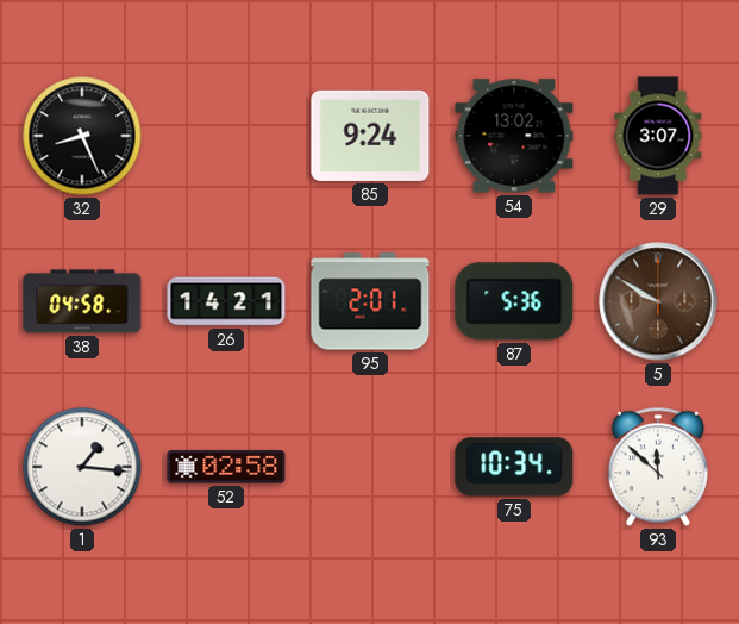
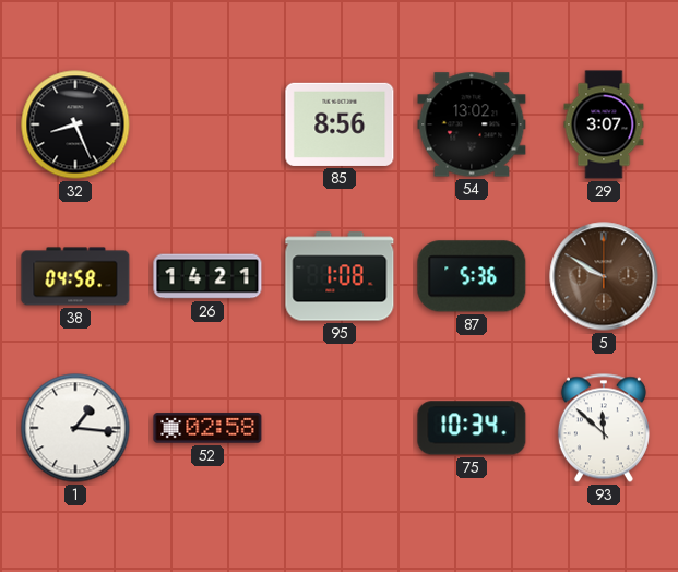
85: 9:24 -> 8:56 (340, 124)
95: 2:01 -> 1:08 (340, 276)
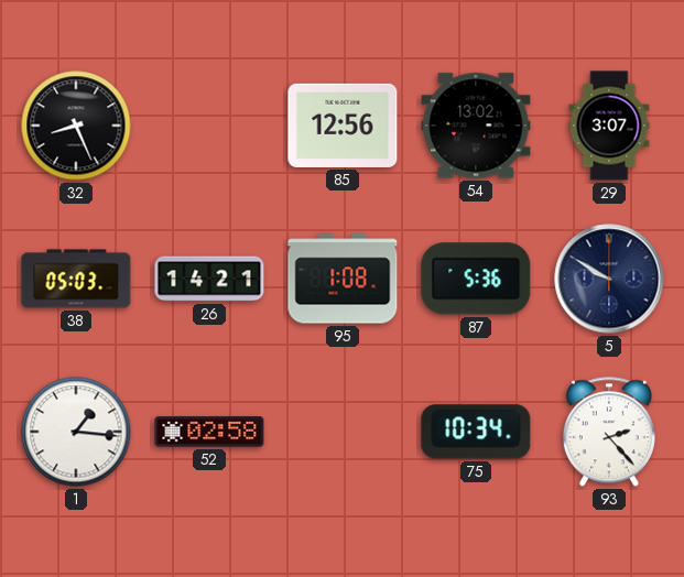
85: 8:56 -> 12:56 (343, 126)
38: 04:58 -> 05:03 (76, 279)
5 dial: brown -> navy (609, 279)
93: 11:52 -> 2:23 (609, 432)
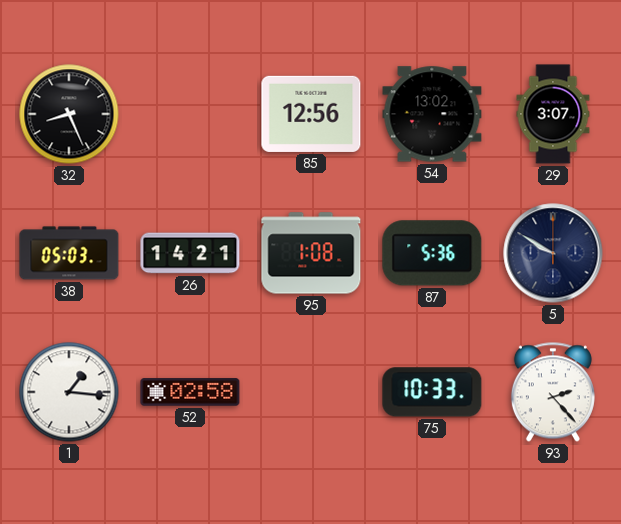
75: 10:34 -> 10:33 (432, 392)
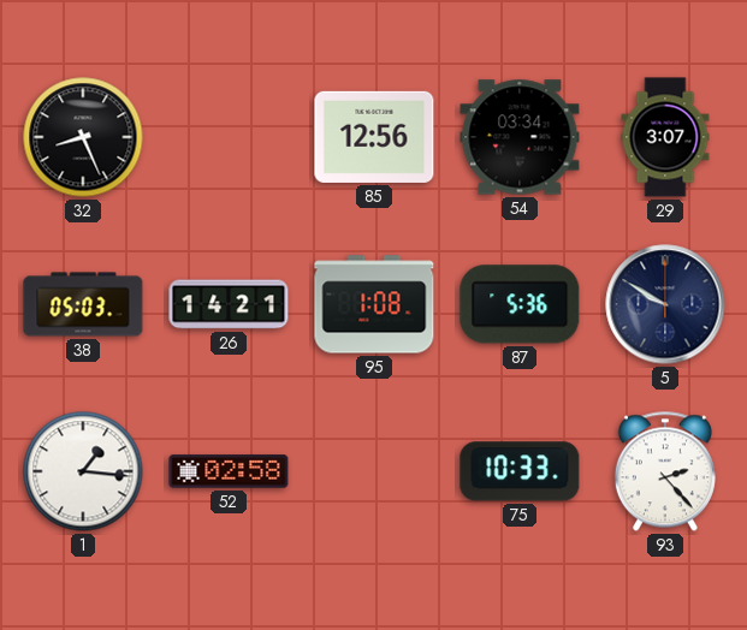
54: 13:02 -> 03:34 (520, 137)
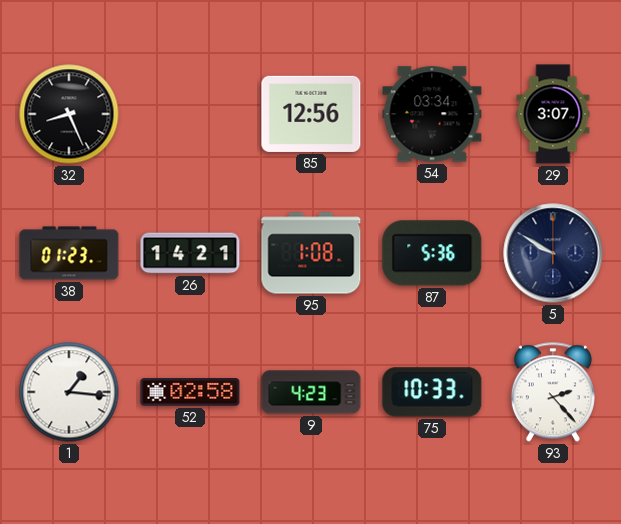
38: 05:03 -> 01:23 (69, 253)
9: none -> 4:23 (311, 392)
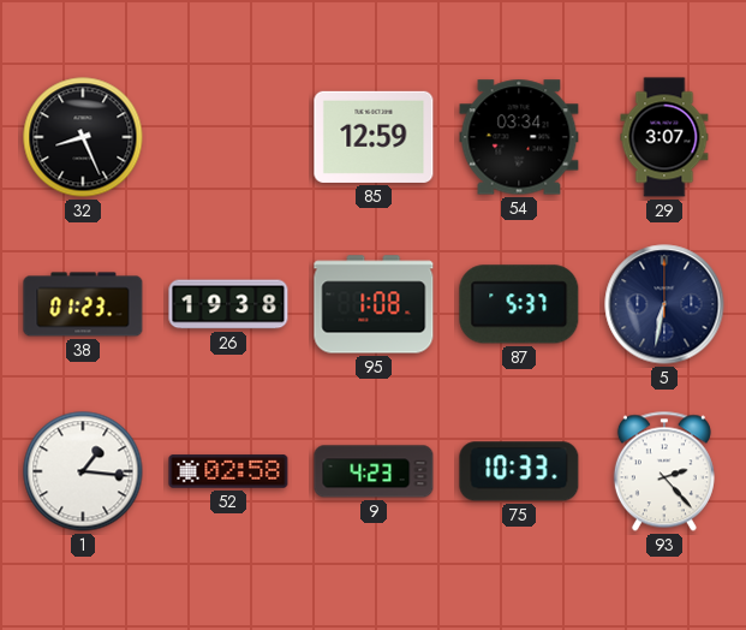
85: 12:56 -> 12:59 (374, 137)
26: 14:21 -> 19:38 (228, 304)
87: 5:36 -> 5:37 (519, 304)
5: 9:50 -> 6:32 (664, 304)
